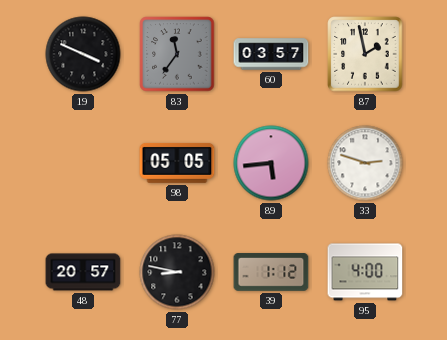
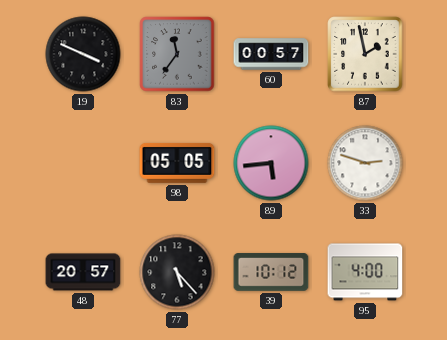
60: 03:57 -> 00:57 (271, 54)
77: 8:47 -> 5:23 (177, 272)
39: 1:12 -> 10:12 (271, 272)
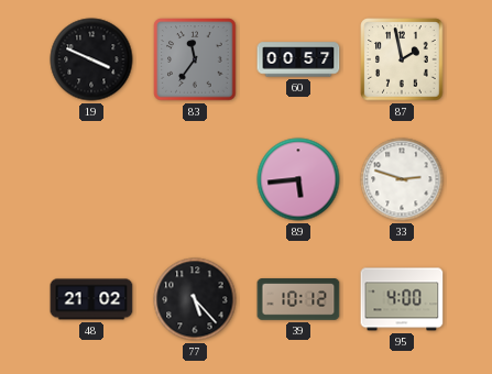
98: 05:05 -> none (177, 163)
48: 20:57 -> 21:02 (91, 299)
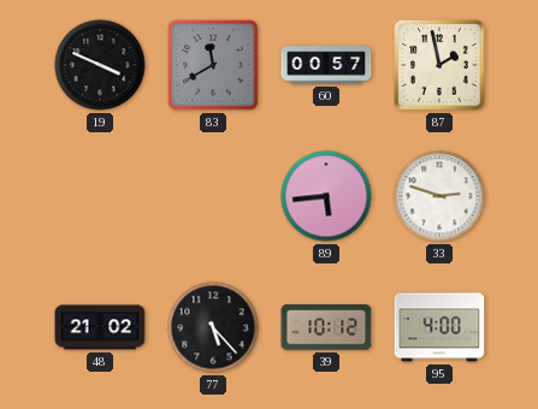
83: 11:36 -> 11:40 (213, 65)
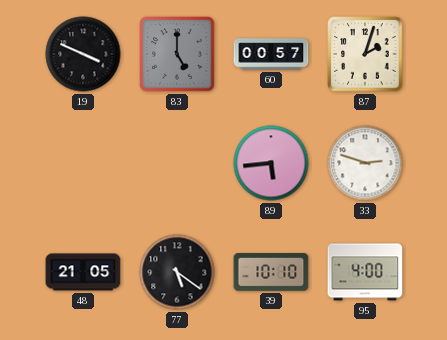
83: 11:40 -> 5:00 (177, 54)
87: 1:58 -> 2:03 (365, 54)
48: 21:02 -> 21:05 (83, 272)
77: 5:23 -> 5:21 (177, 272)
39: 10:12 -> 10:10 (271, 272)
